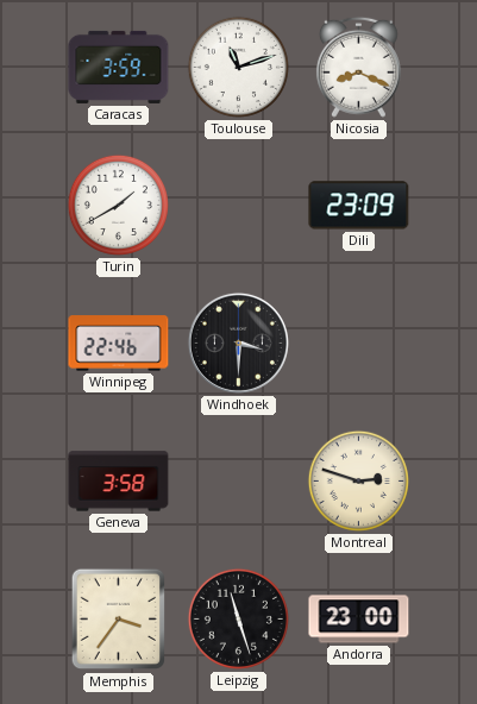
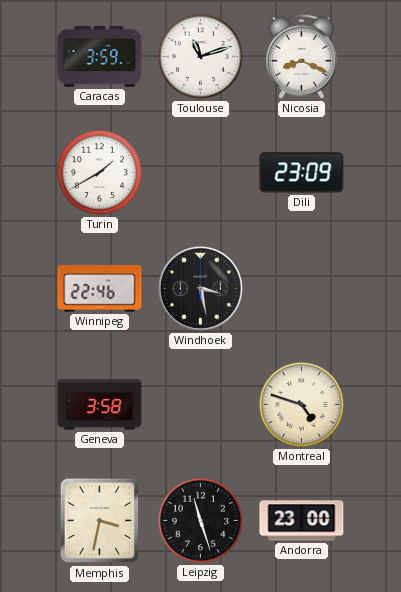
Windhoek: 3:30 -> 3:28 (200, 288)
Montreal: 2:48 -> 4:48 (301, 404)
Memphis: 3:36 -> 3:32 (99, 521)
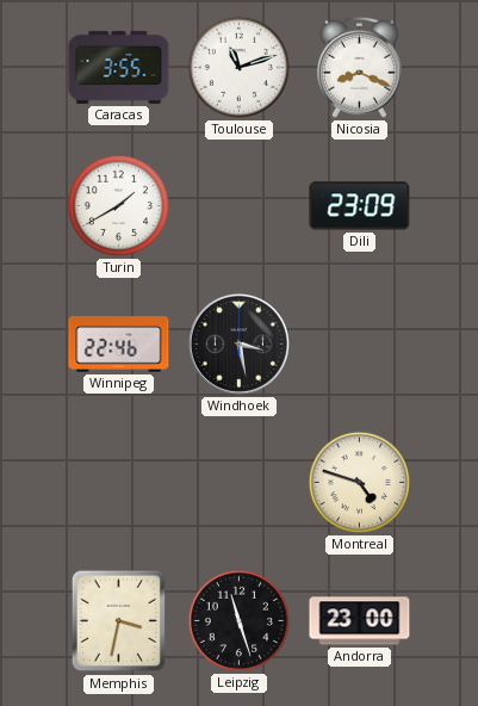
Caracas: 3:59 -> 3:55 (119, 67)
Geneva: 3:58 -> none (100, 405)
